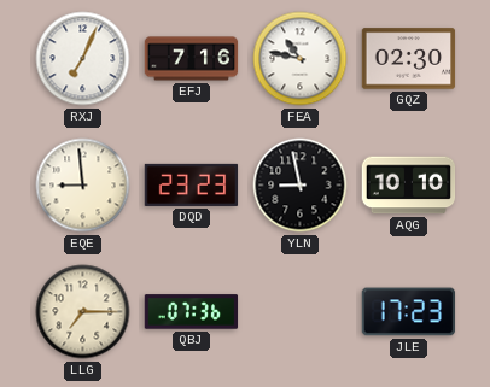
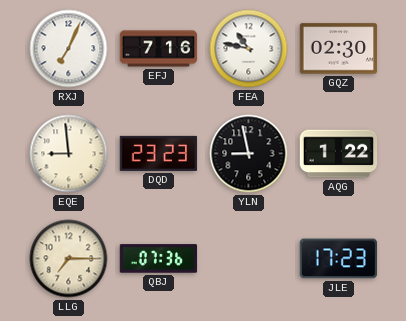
AQG: 10:10 -> 1:22 (339, 154)
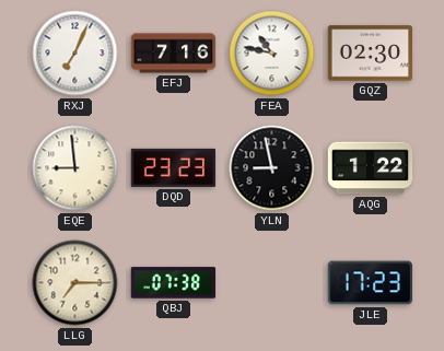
QBJ: 07:36 -> 07:38 (174, 283)
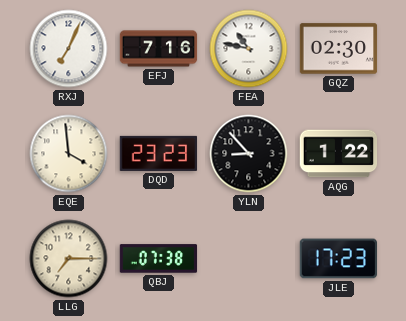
EQE: 8:59 -> 3:59 (69, 154)
YLN: 8:58 -> 8:53 (249, 154)
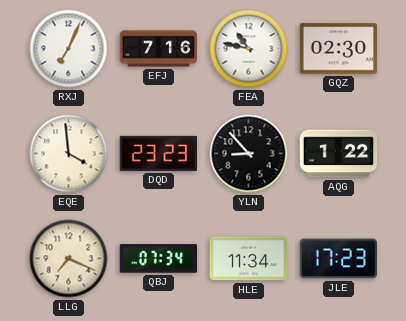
LLG: 7:15 -> 7:19 (69, 259)
QBJ: 07:38 -> 07:34 (159, 259)
HLE: none -> 11:34 (249, 259)
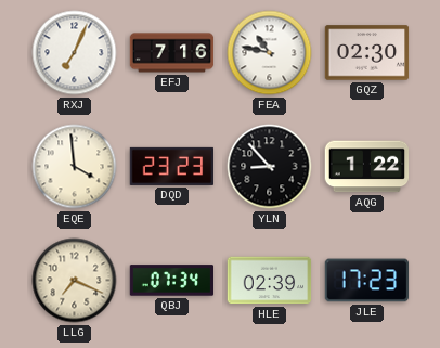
HLE: 11:34 -> 02:39 (270, 281)
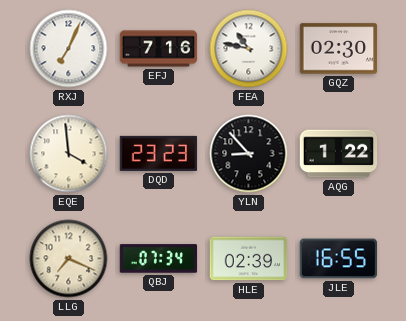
JLE: 17:23 -> 16:55 (339, 259)
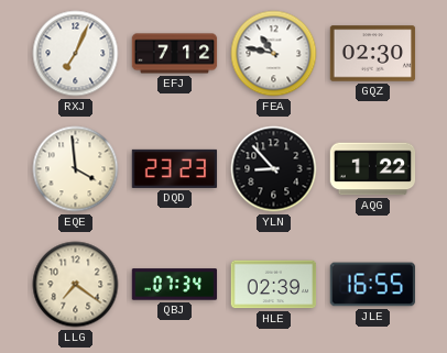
EFJ: 7:16 -> 7:12 (175, 54)
LLG: 7:19 -> 7:21 (76, 285)
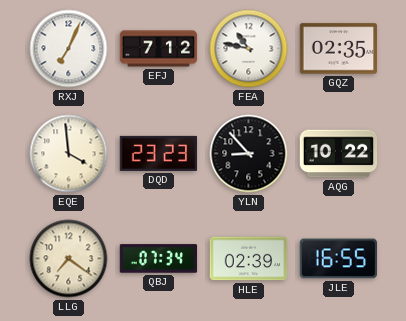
GQZ: 02:30 -> 02:35 (339, 49)
AQG: 1:22 -> 10:22 (339, 154)
